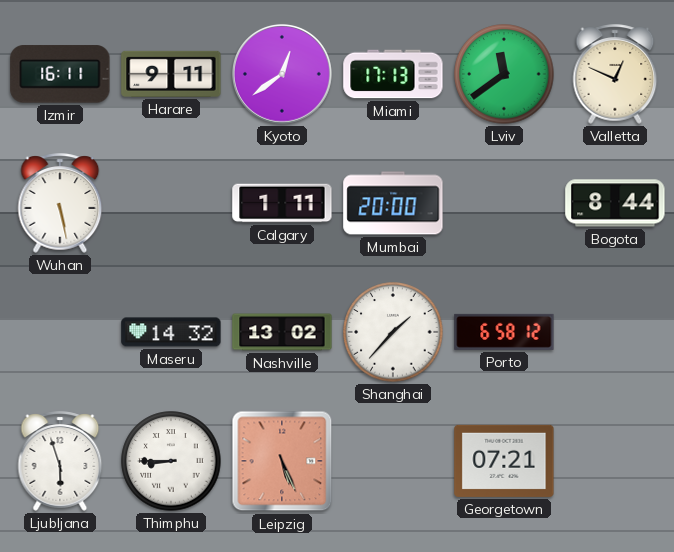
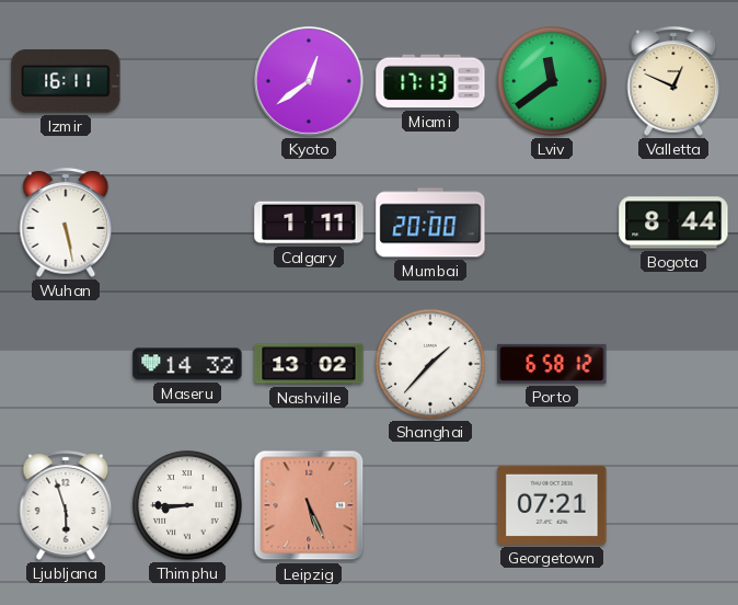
Harare: 9:11 -> none (171, 74)
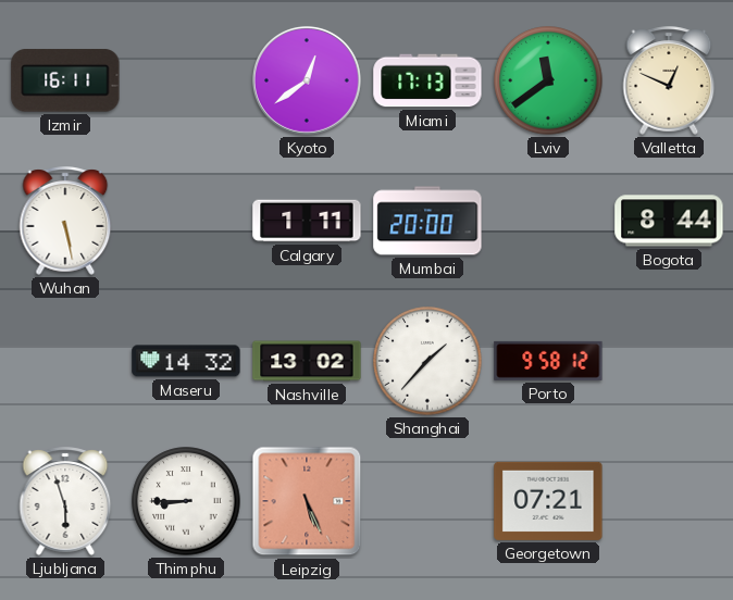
Porto: 6:58 -> 9:58 (548, 361)
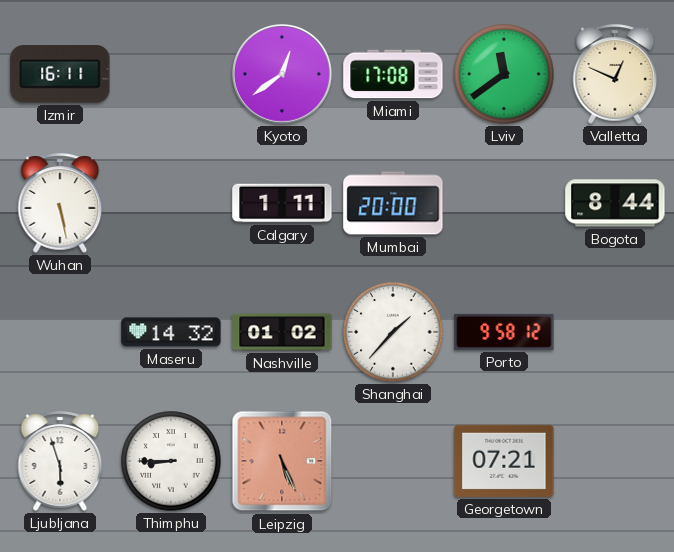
Miami: 17:13 -> 17:08 (393, 74)
Nashville: 13:02 -> 01:02 (282, 332)
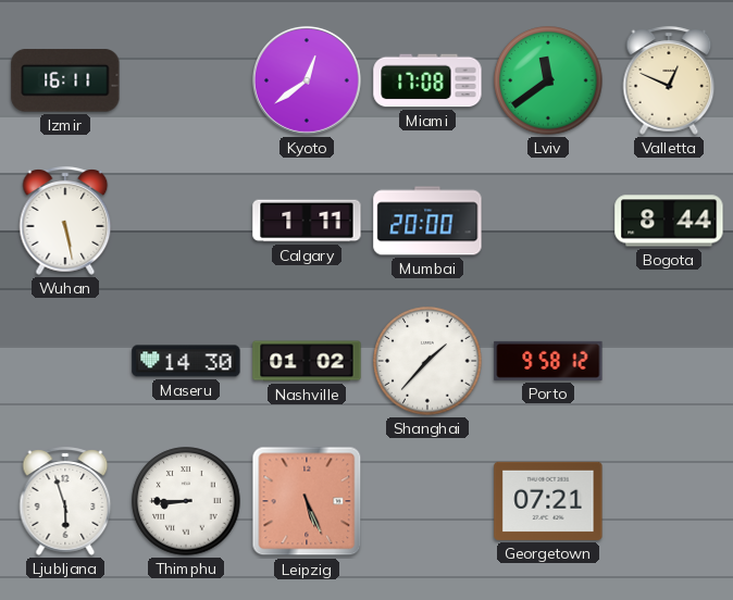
Maseru: 14:32 -> 14:30 (186, 361)
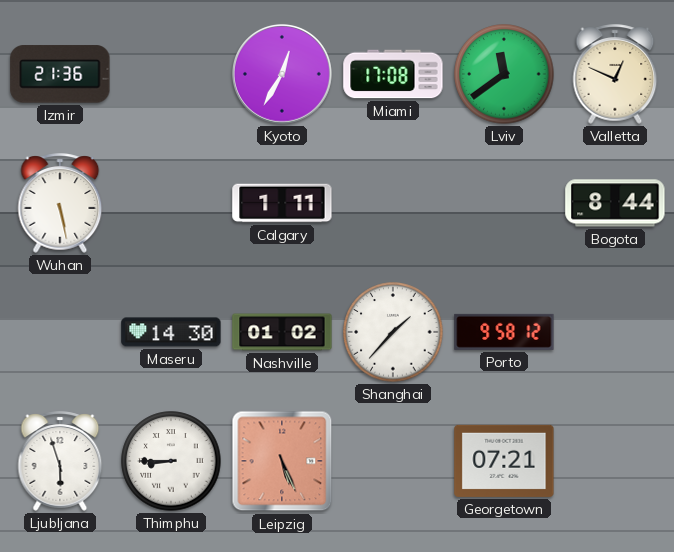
Izmir: 16:11 -> 21:36 (60, 74)
Kyoto: 12:39 -> 12:35 (282, 74)
Mumbai: 20:00 -> none (427, 221)
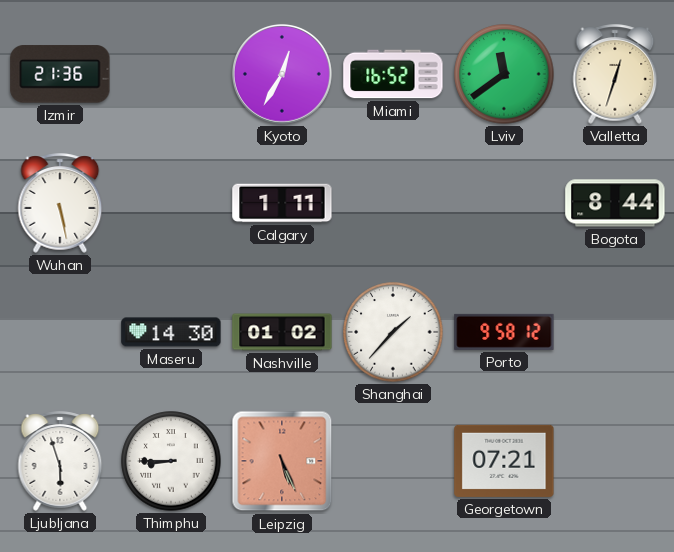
Miami: 17:08 -> 16:52 (393, 74)
Valletta: 12:49 -> 12:33 (615, 74)
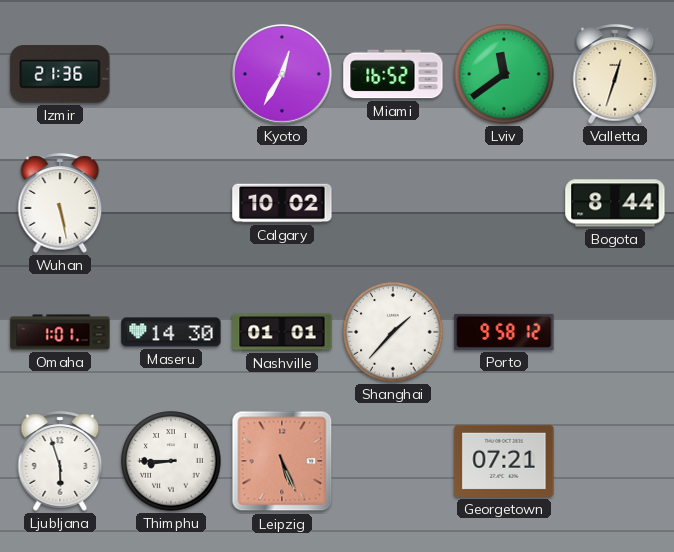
Calgary: 1:11 -> 10:02 (282, 203)
Omaha: none -> 1:01 (60, 332)
Nashville: 01:02 -> 01:01 (282, 332)
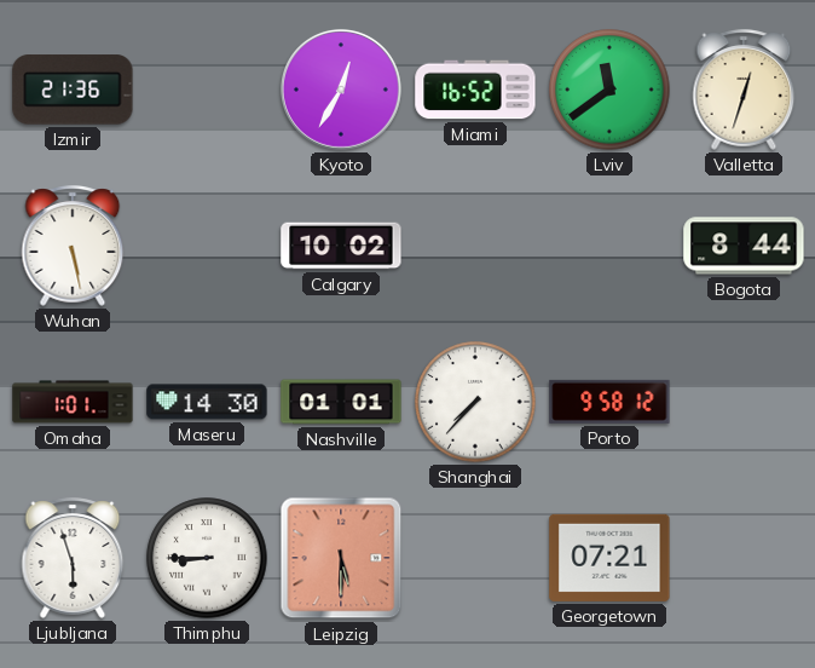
Shanghai: 1:37 -> 7:37 (475, 402)
Leipzig: 5:26 -> 5:30 (341, 558)
